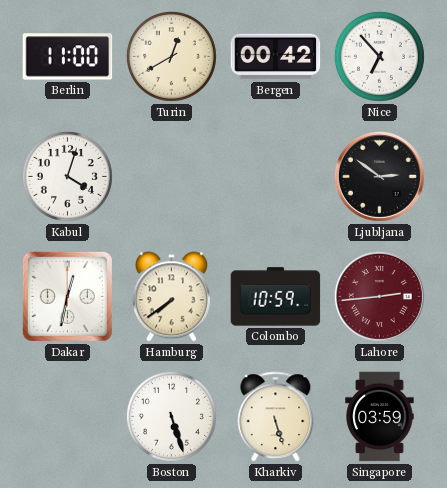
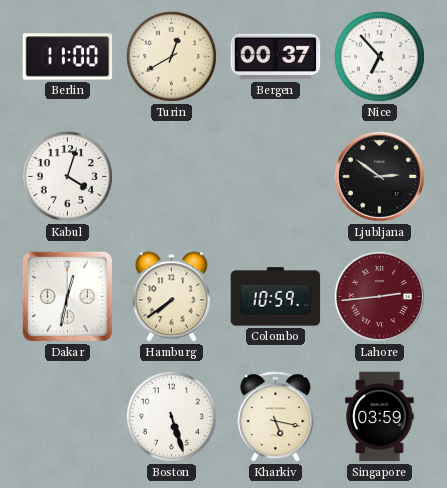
Bergen: 00:42 -> 00:37 (276, 57)
Kharkiv: 5:27 -> 5:17 (276, 417)
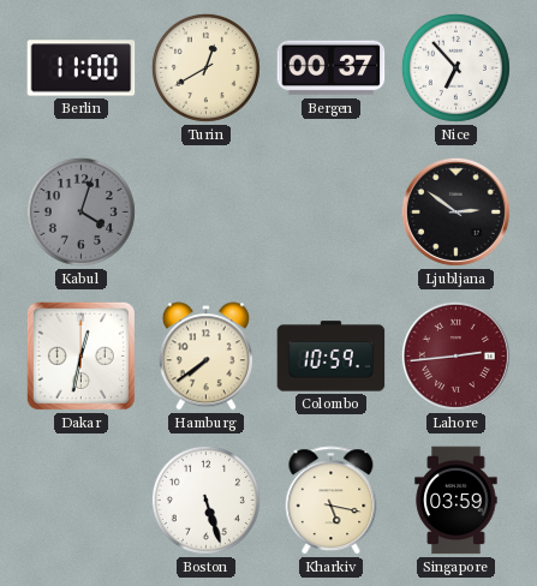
Kabul dial: white -> grey (80, 211)
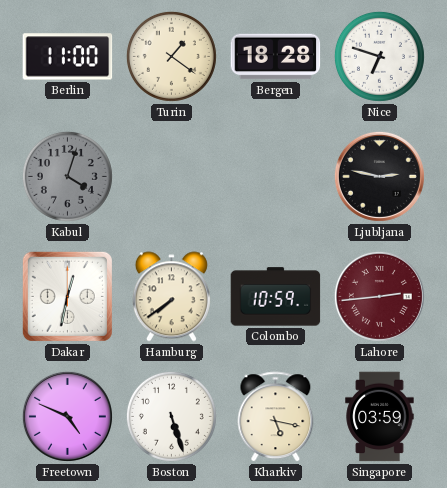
Turin: 12:40 -> 1:21 (171, 56)
Bergen: 00:37 -> 18:28 (276, 57)
Nice: 6:53 -> 6:48 (379, 56)
Ljubljana: 2:51 -> 2:47 (379, 176)
Freetown: none -> 4:49 (67, 416)
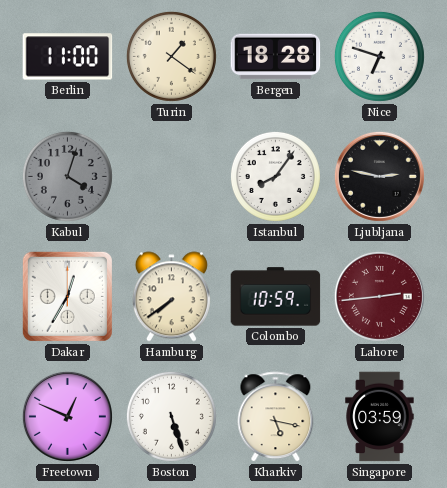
Istanbul: none -> 8:06 (275, 176)
Dakar: 12:32 -> 12:35 (67, 296)
Freetown: 4:49 -> 12:49 (67, 416)
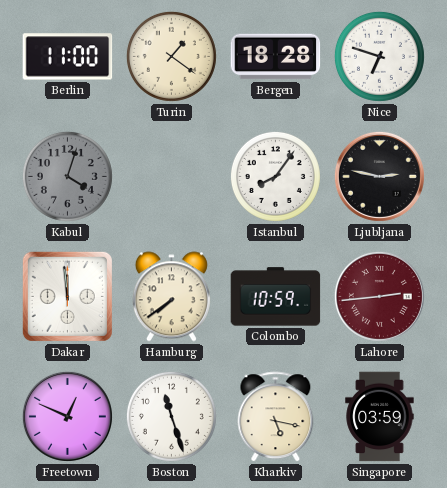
Dakar: 12:35 -> 11:59 (67, 296)
Boston: 5:27 -> 11:27 (171, 416)
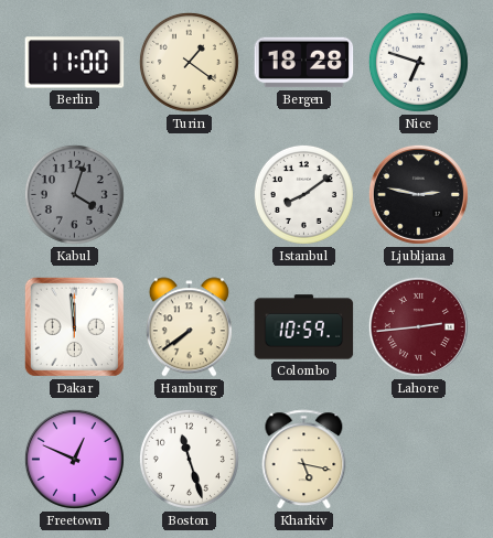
Istanbul: 8:06 -> 8:09 (303, 194)
Singapore: 03:59 -> none (380, 417)
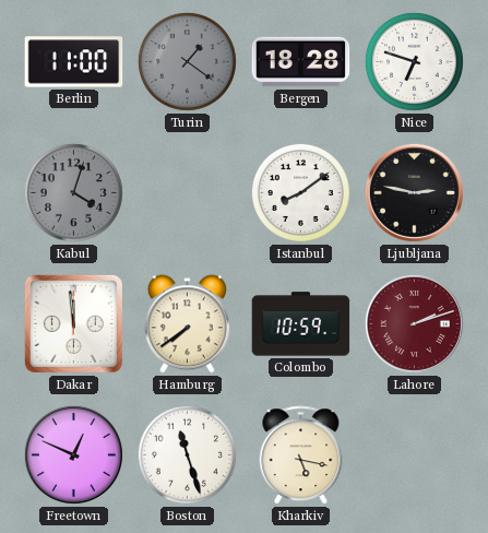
Turin dial: cream -> grey (187, 61)
Lahore: 2:44 -> 2:12 (414, 323)
